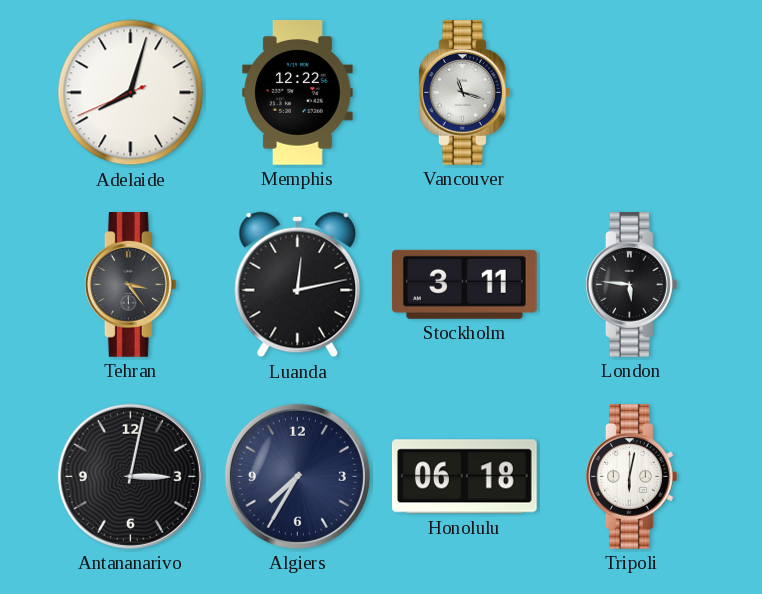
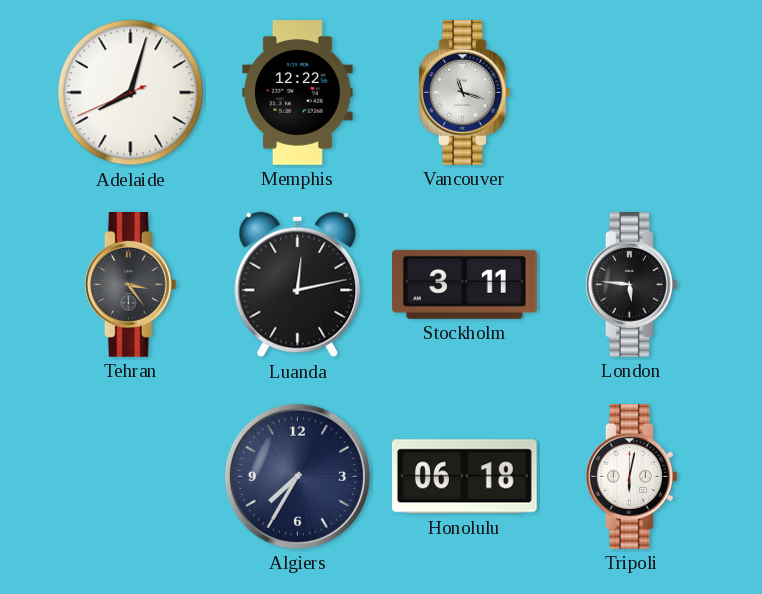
Antananarivo: 3:02 -> none (130, 476)
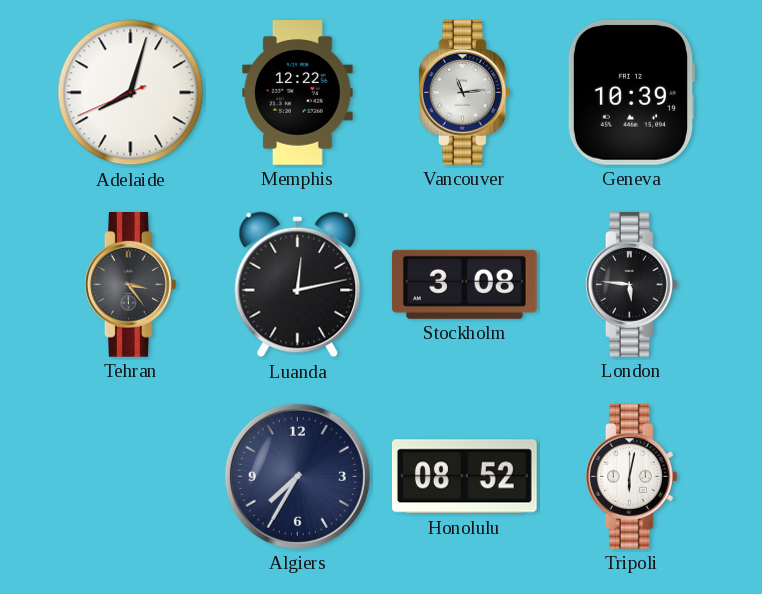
Vancouver: 11:18 -> 11:14 (464, 93)
Geneva: none -> 10:39 (630, 92)
Stockholm: 3:11 -> 3:08 (464, 284)
Honolulu: 06:18 -> 08:52 (464, 477)
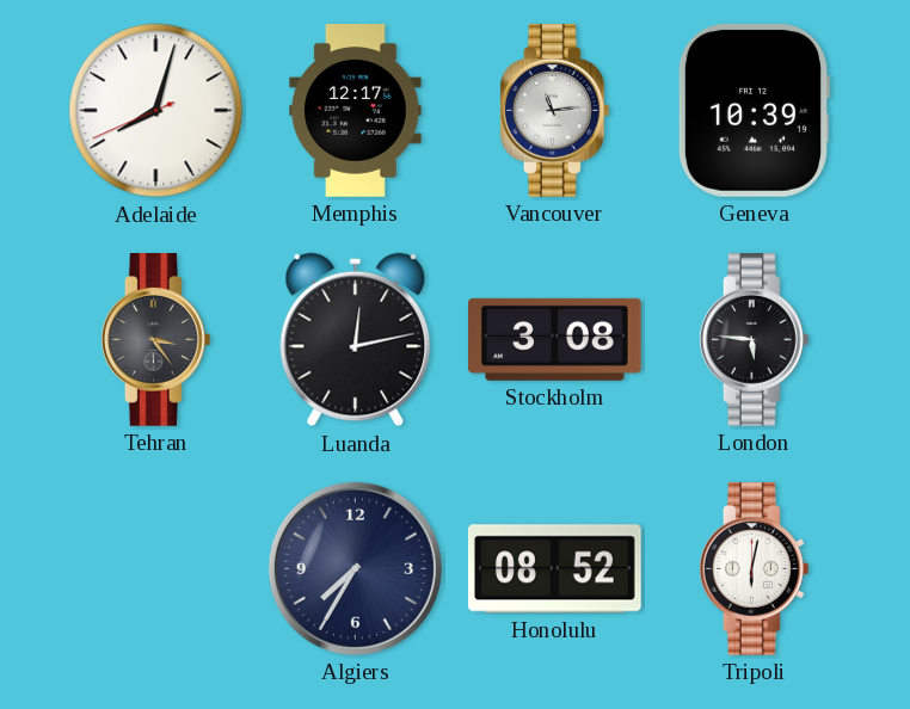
Memphis: 12:22 -> 12:17 (356, 111)
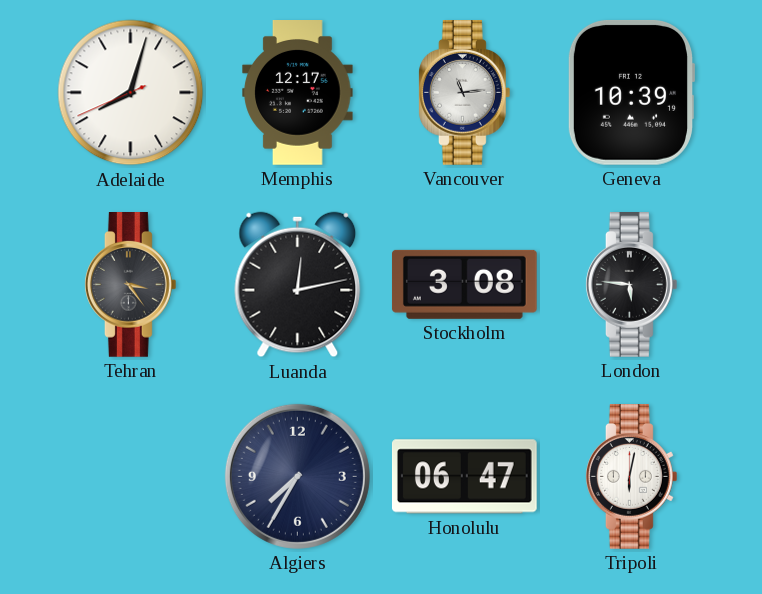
Honolulu: 08:52 -> 06:47 (464, 477)
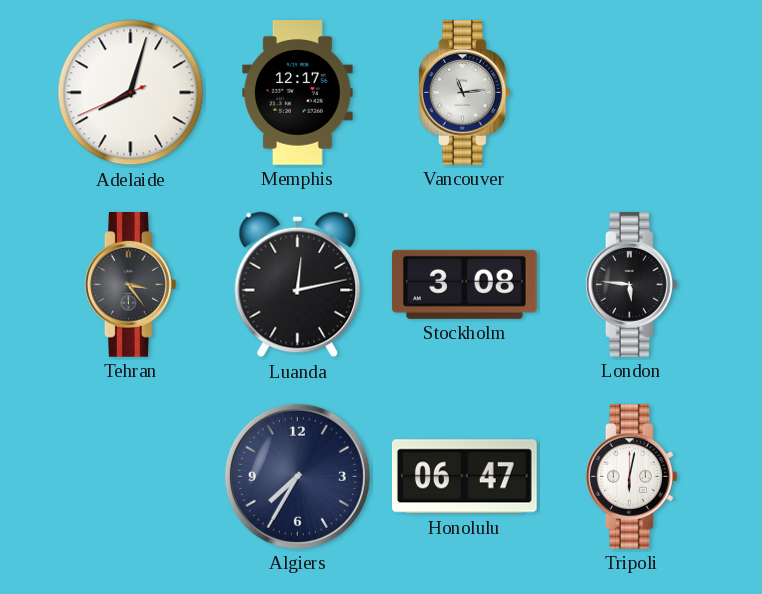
Geneva: 10:39 -> none (630, 92)
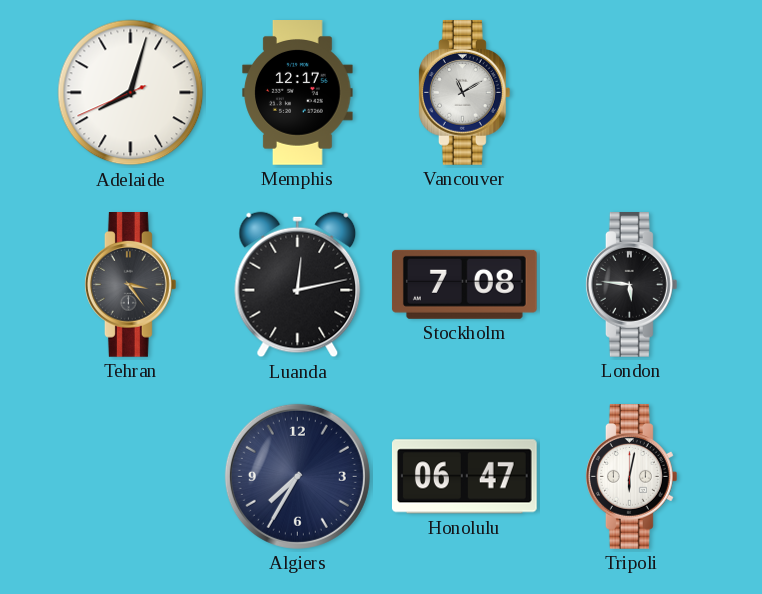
Vancouver: 11:14 -> 11:10 (464, 93)
Stockholm: 3:08 -> 7:08 (464, 284)
